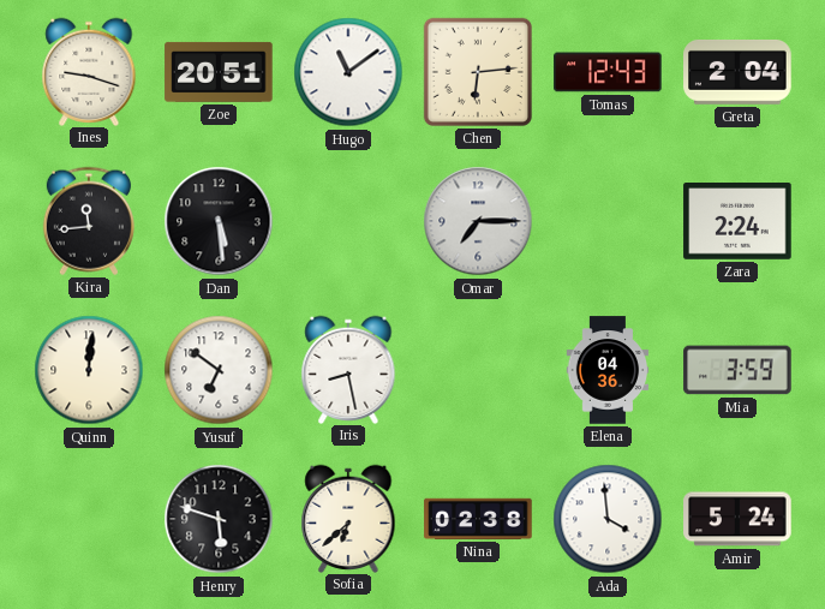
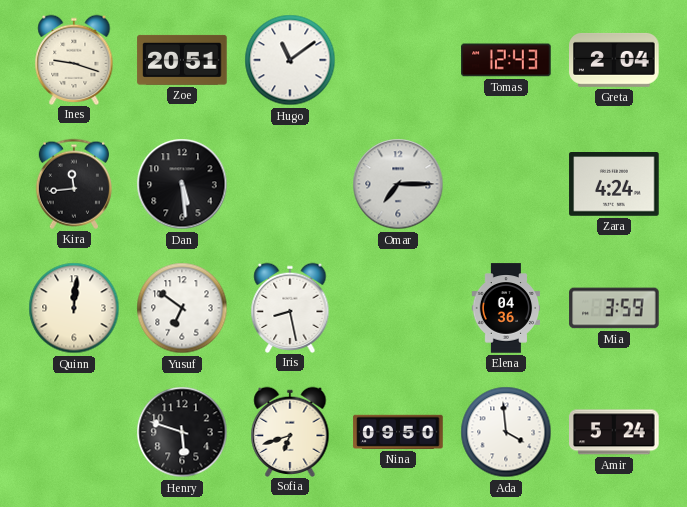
Chen: 6:14 -> none (478, 72)
Zara: 2:24 -> 4:24 (614, 185)
Sofia: 6:38 -> 6:42 (290, 431)
Nina: 02:38 -> 09:50 (398, 432)
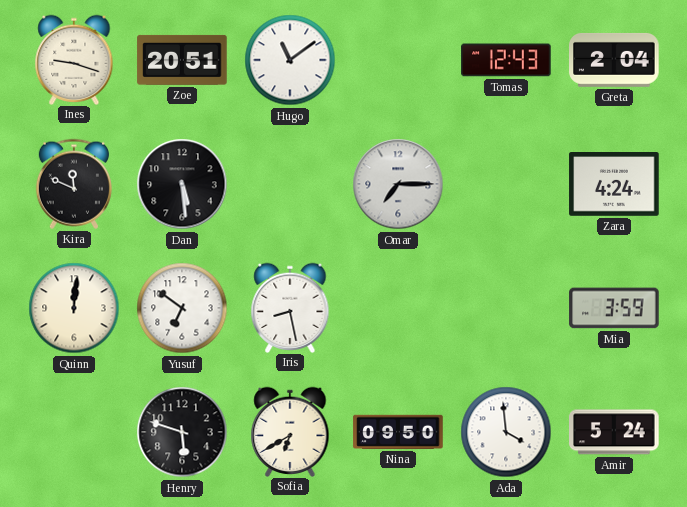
Kira: 11:44 -> 11:49 (74, 184)
Elena: 04:36 -> none (506, 308)
Sofia: 6:42 -> 6:40 (290, 431)
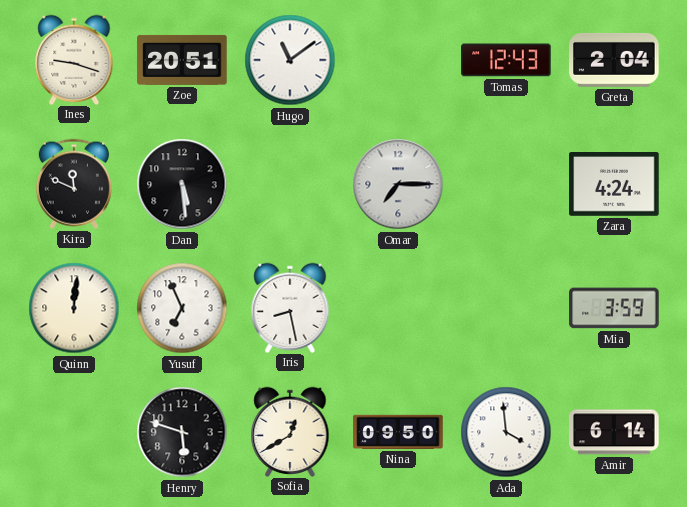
Yusuf: 6:51 -> 6:56 (182, 308)
Sofia: 6:40 -> 12:40 (290, 431)
Amir: 5:24 -> 6:14 (614, 432)
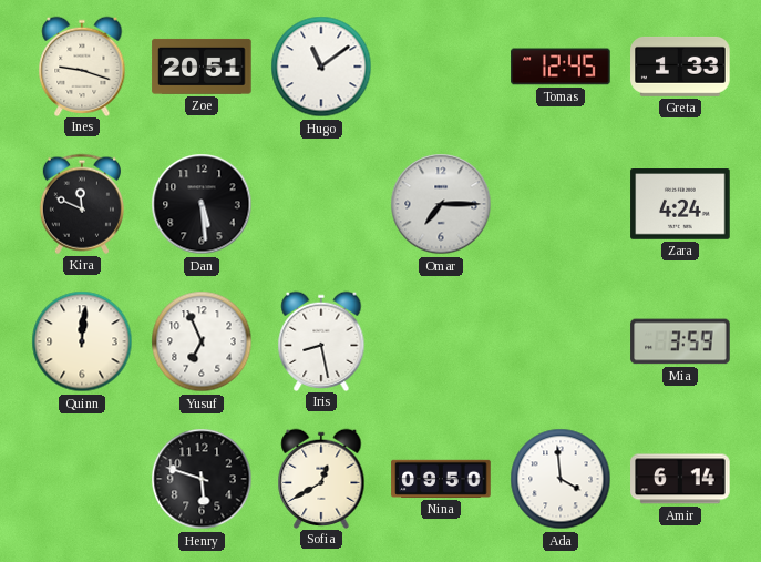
Tomas: 12:43 -> 12:45 (561, 67)
Greta: 2:04 -> 1:33 (680, 67)
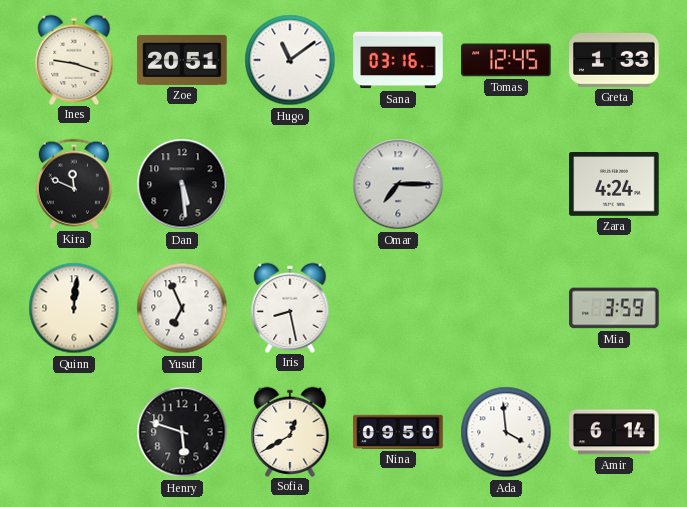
Sana: none -> 03:16 (398, 60)
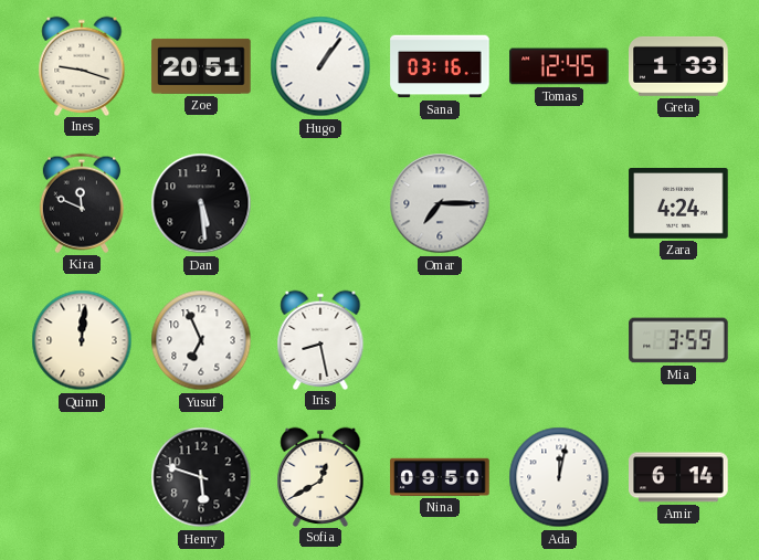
Hugo: 11:09 -> 1:06 (320, 66)
Ada: 3:59 -> 12:02 (559, 477)
